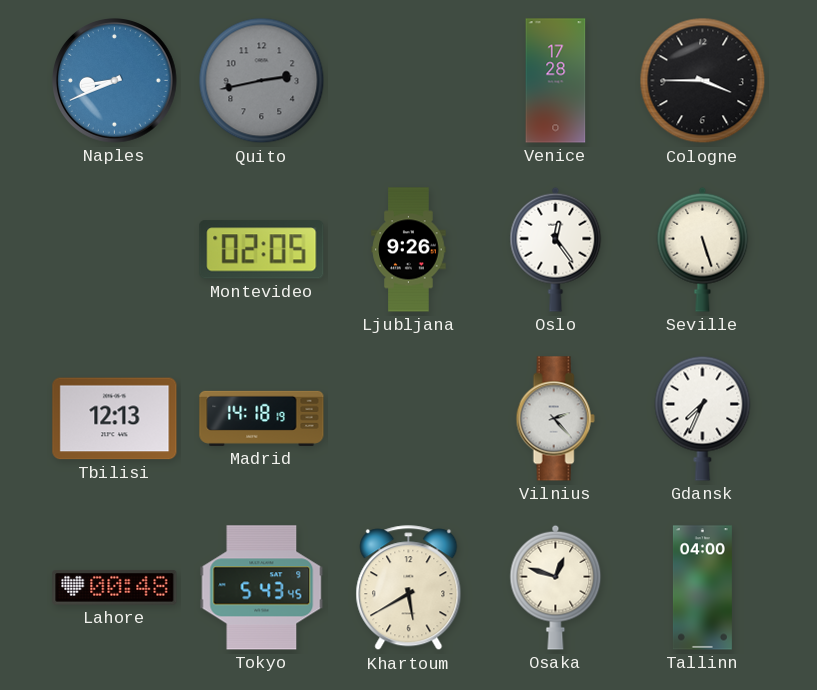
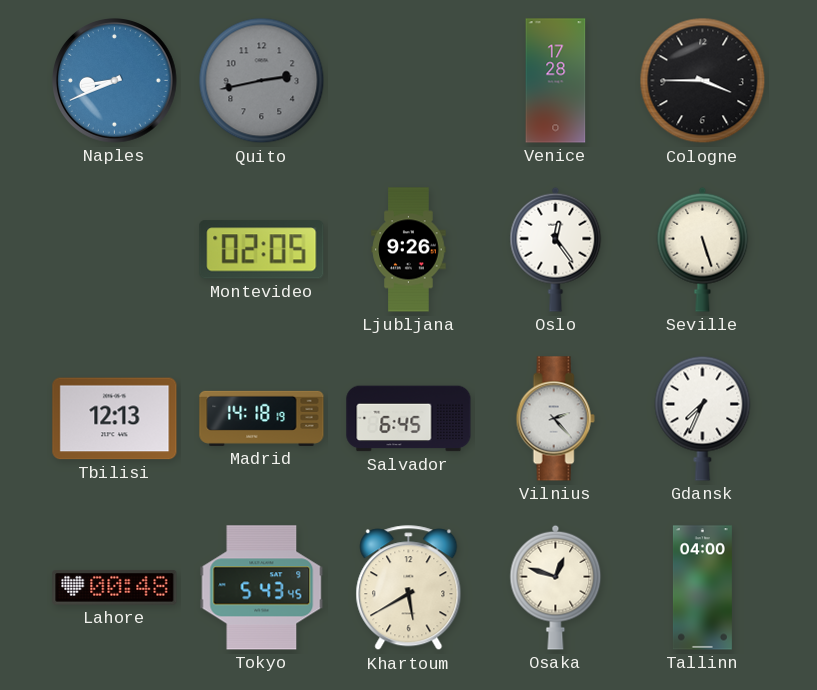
Salvador: none -> 6:45 (409, 419)
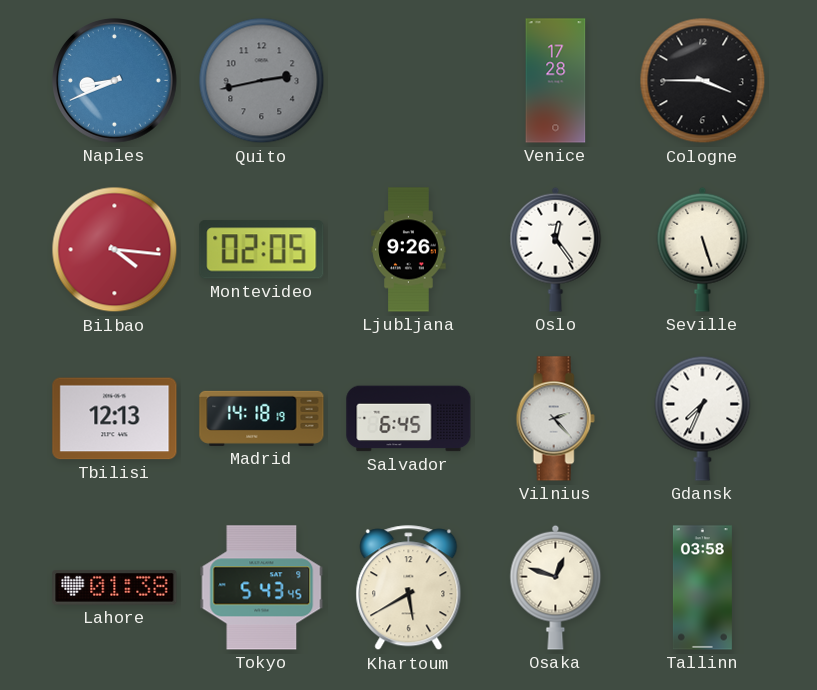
Bilbao: none -> 4:16 (115, 250)
Lahore: 00:48 -> 01:38 (115, 588)
Tallinn: 04:00 -> 03:58 (702, 588)
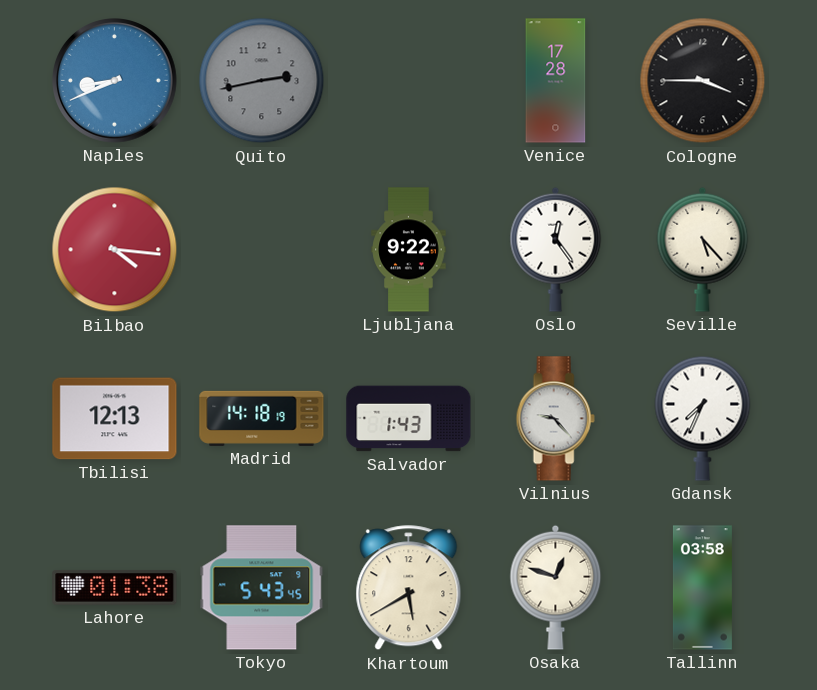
Montevideo: 02:05 -> none (262, 250)
Ljubljana: 9:26 -> 9:22 (409, 250)
Seville: 5:27 -> 5:23 (703, 249)
Salvador: 6:45 -> 1:43 (409, 419)
Vilnius: 2:23 -> 9:23 (555, 419)
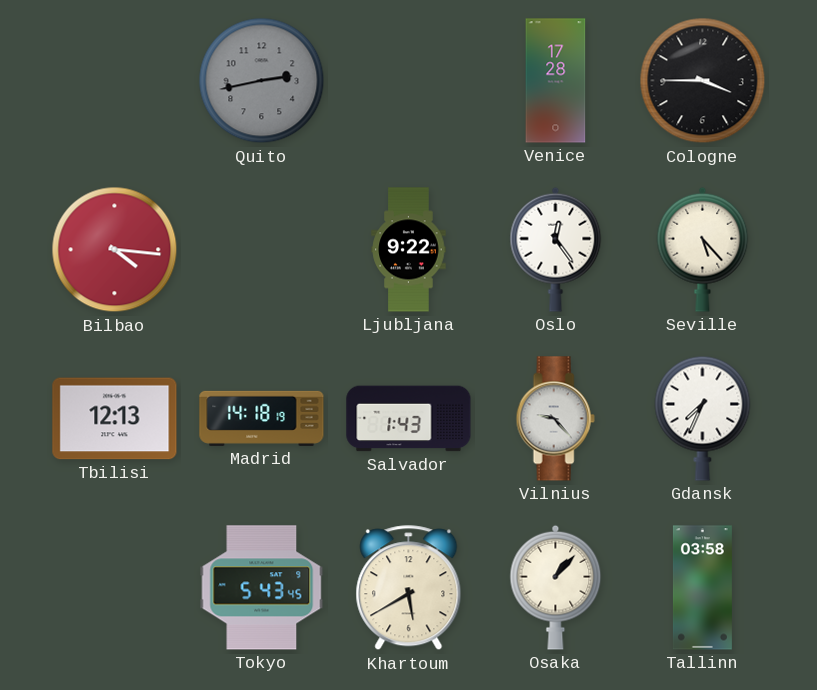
Naples: 8:41 -> none (115, 81)
Lahore: 01:38 -> none (115, 588)
Osaka: 12:48 -> 1:07 (556, 587)
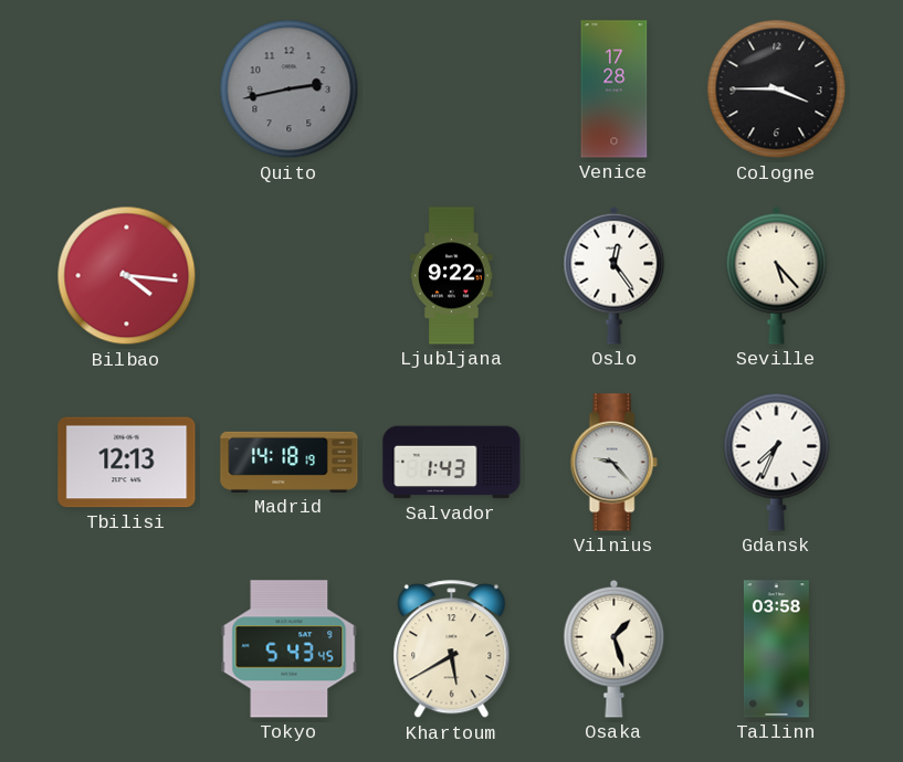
Osaka: 1:07 -> 1:27 (615, 648)
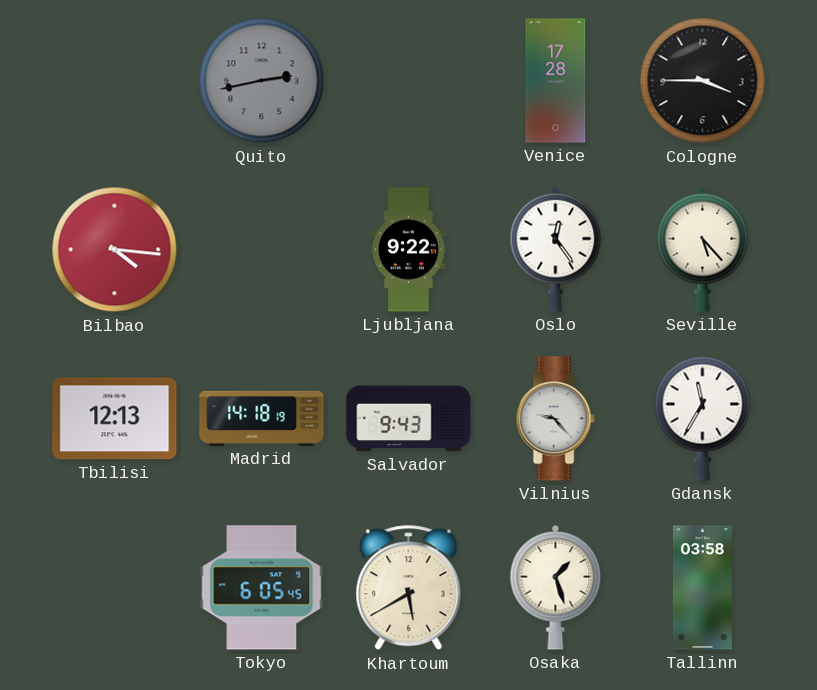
Salvador: 1:43 -> 9:43 (409, 419)
Gdansk: 7:34 -> 11:35 (703, 418)
Tokyo: 5:43 -> 6:05 (262, 588)
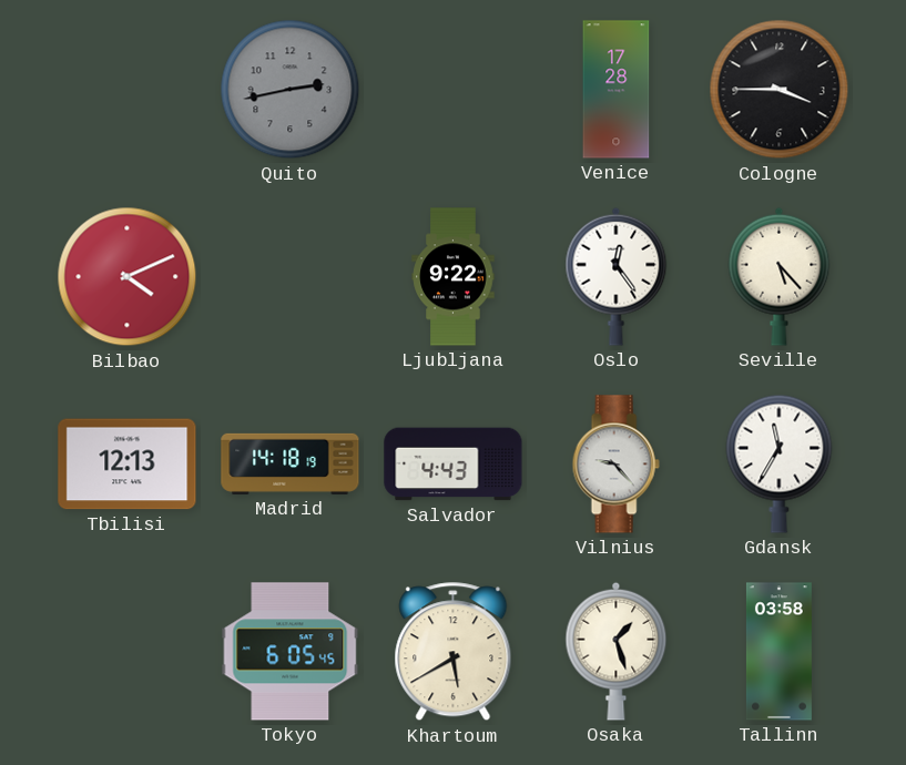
Bilbao: 4:16 -> 4:11 (128, 277)
Salvador: 9:43 -> 4:43 (454, 465)
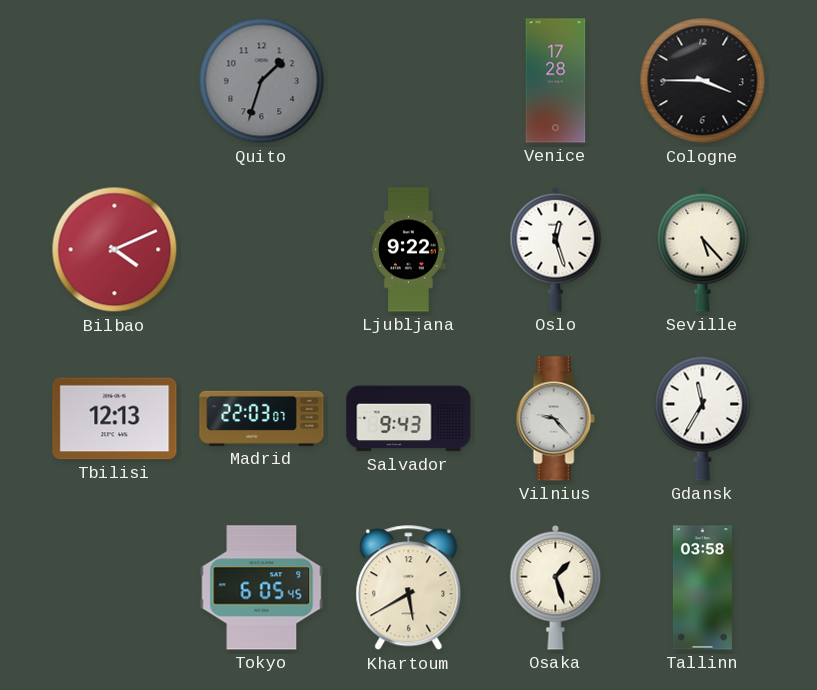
Quito: 2:43 -> 1:33 (262, 81)
Oslo: 12:24 -> 12:27 (556, 249)
Madrid: 14:18 -> 22:03 (262, 418)
Salvador: 4:43 -> 9:43 (409, 419)
